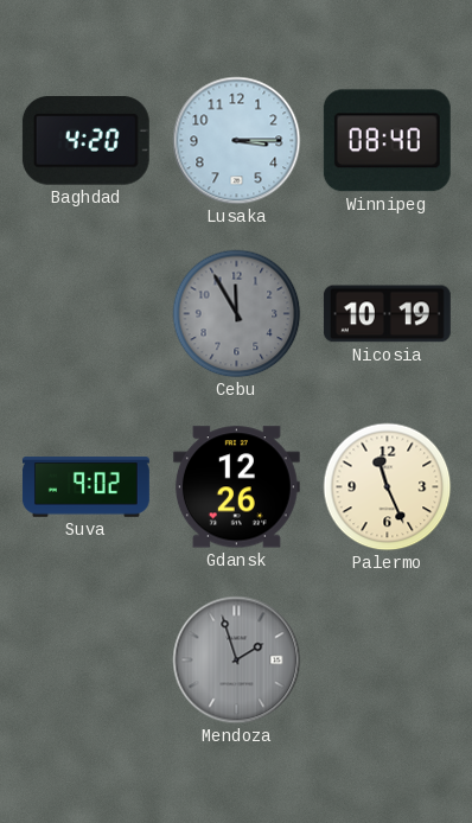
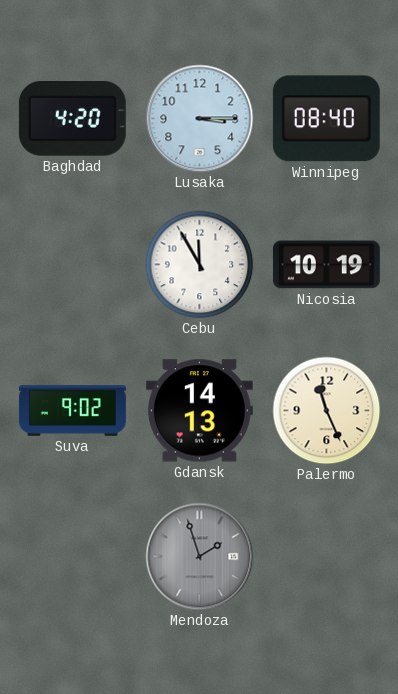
Cebu dial: grey -> white (200, 265)
Gdansk: 12:26 -> 14:13 (199, 411)
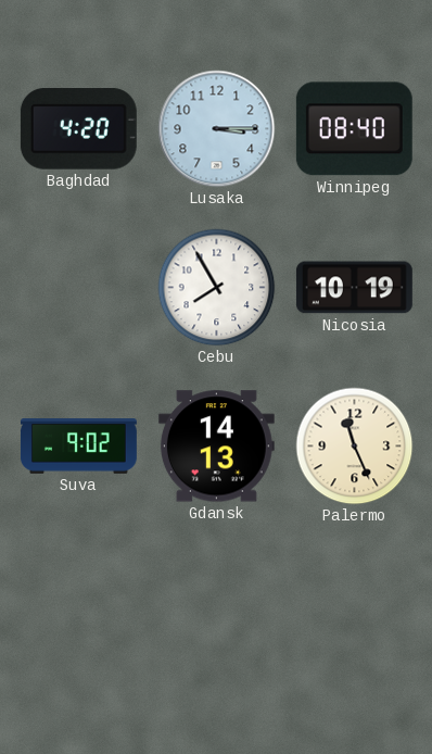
Cebu: 11:55 -> 7:55 (217, 288)
Mendoza: 1:57 -> none (200, 557)
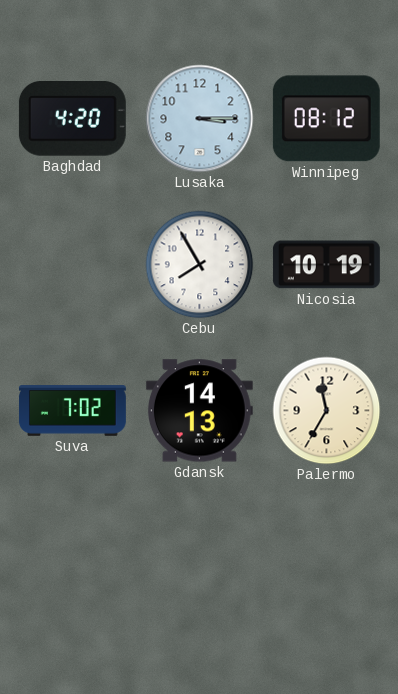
Winnipeg: 08:40 -> 08:12 (326, 119)
Suva: 9:02 -> 7:02 (72, 411)
Palermo: 11:26 -> 11:35 (327, 411)
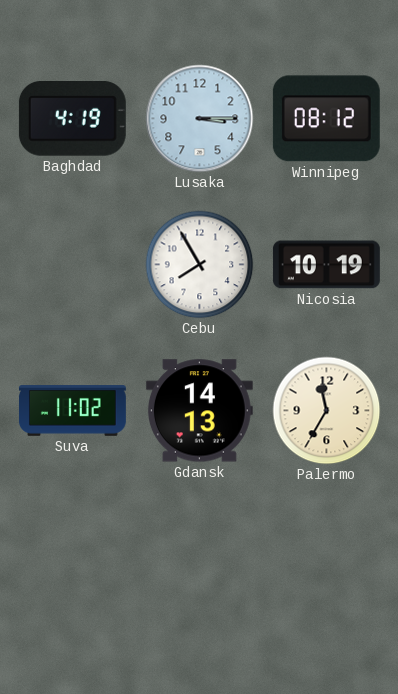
Baghdad: 4:20 -> 4:19 (72, 119)
Suva: 7:02 -> 11:02 (72, 411)
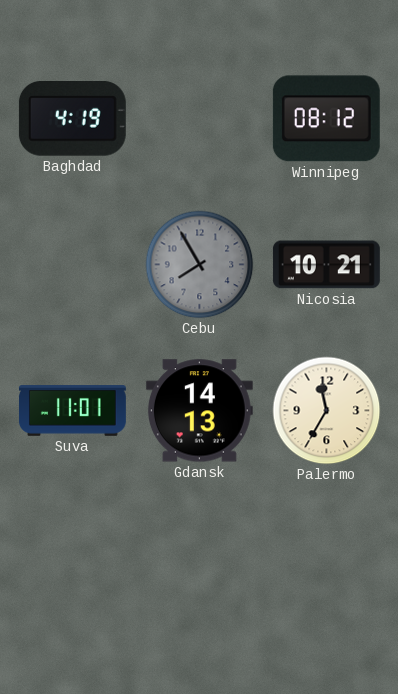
Lusaka: 3:15 -> none (200, 119)
Cebu dial: white -> grey (200, 265)
Nicosia: 10:19 -> 10:21 (326, 265)
Suva: 11:02 -> 11:01 (72, 411)
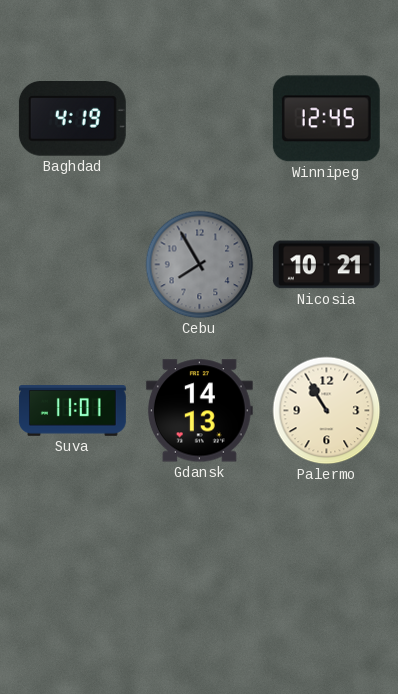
Winnipeg: 08:12 -> 12:45 (326, 119)
Palermo: 11:35 -> 10:55 (327, 411)
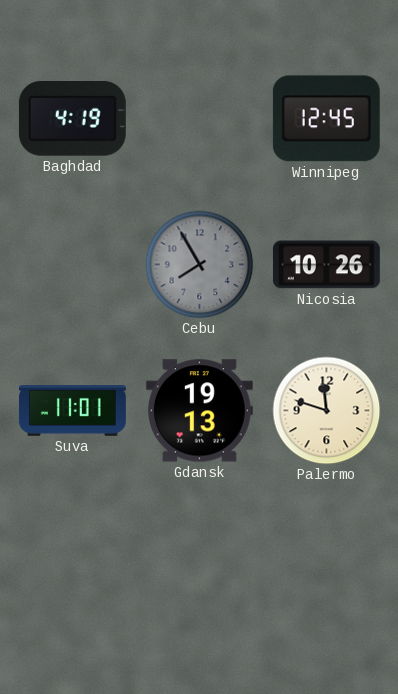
Nicosia: 10:21 -> 10:26 (326, 265)
Gdansk: 14:13 -> 19:13 (199, 411)
Palermo: 10:55 -> 11:48 (327, 411)
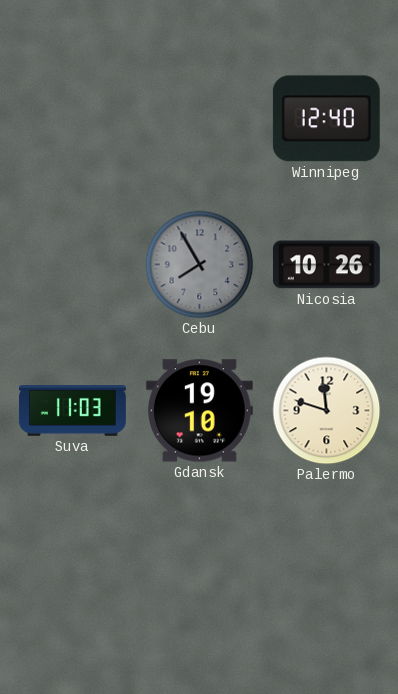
Baghdad: 4:19 -> none (72, 119)
Winnipeg: 12:45 -> 12:40 (326, 119)
Suva: 11:01 -> 11:03 (72, 411)
Gdansk: 19:13 -> 19:10 (199, 411)
